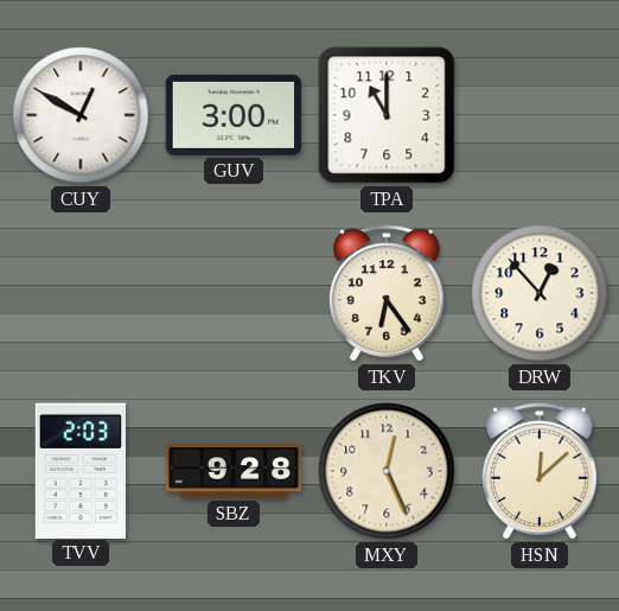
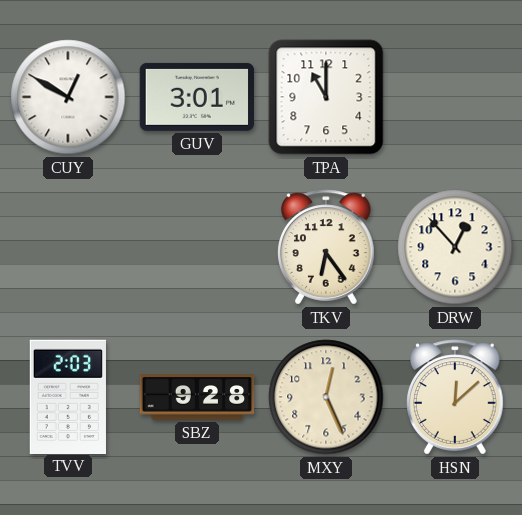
GUV: 3:00 -> 3:01 (197, 97)
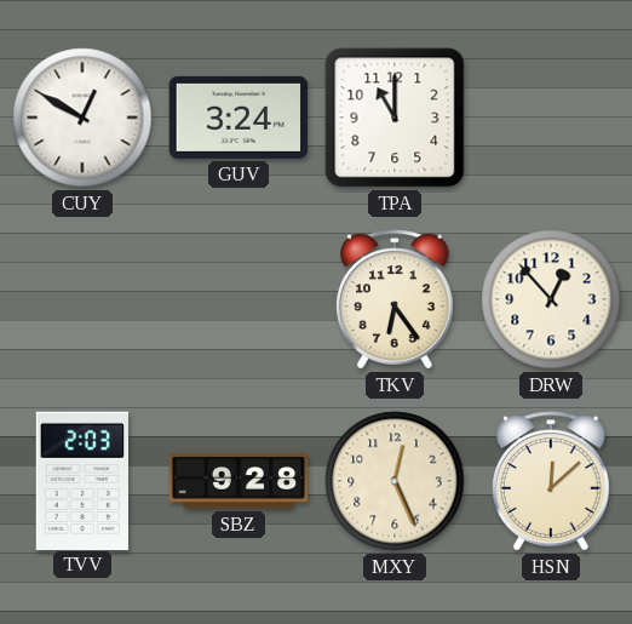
GUV: 3:01 -> 3:24 (239, 118)
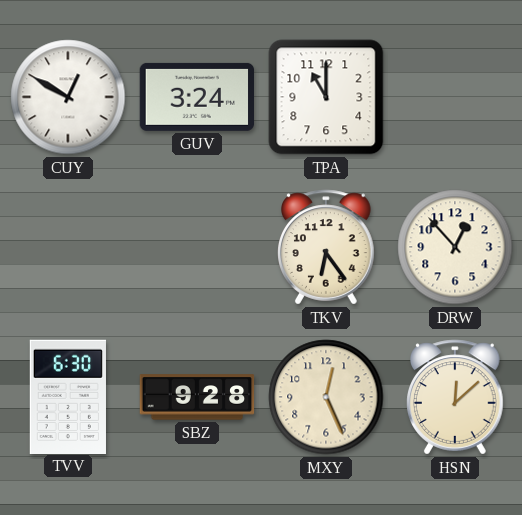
TVV: 2:03 -> 6:30 (68, 396)
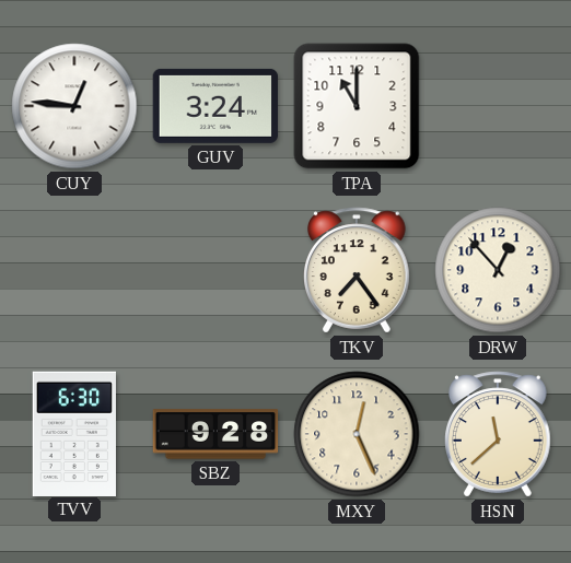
CUY: 12:50 -> 12:46 (74, 106)
TKV: 6:24 -> 7:24 (358, 270)
HSN: 12:08 -> 11:38 (499, 434)
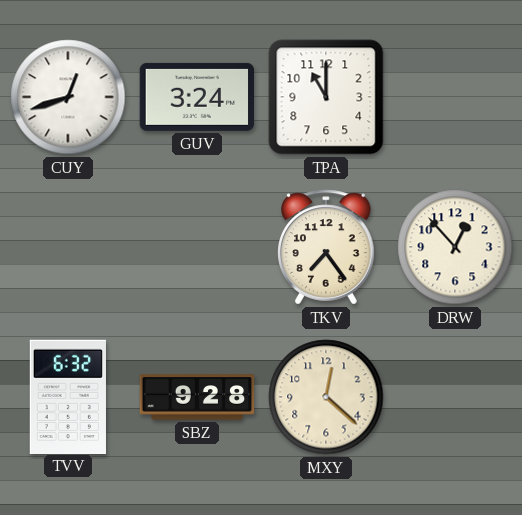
CUY: 12:46 -> 12:42 (68, 97)
TVV: 6:30 -> 6:32 (68, 396)
MXY: 12:26 -> 12:22 (326, 397)
HSN: 11:38 -> none (499, 434)
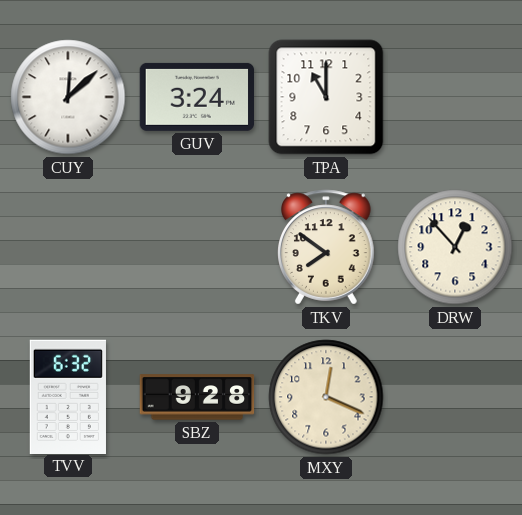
CUY: 12:42 -> 12:08 (68, 97)
TKV: 7:24 -> 7:51 (327, 247)
MXY: 12:22 -> 12:19 (326, 397)
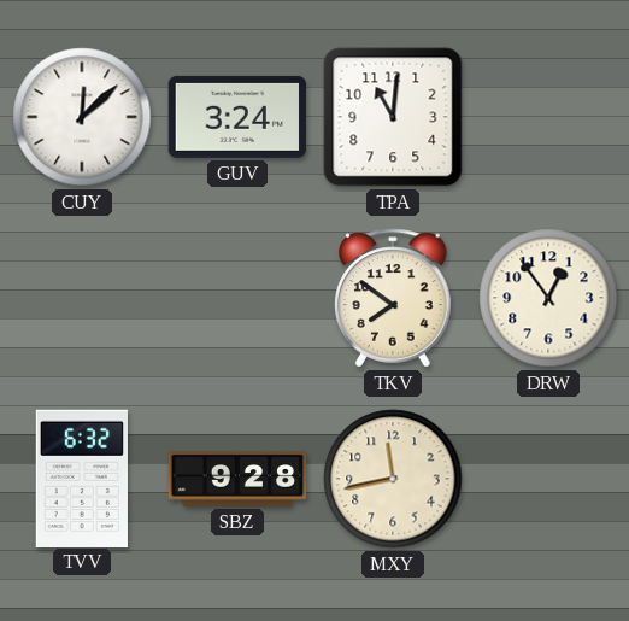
TPA: 11:00 -> 11:01 (393, 117)
DRW: 12:53 -> 12:54 (548, 298)
MXY: 12:19 -> 11:43 (393, 479)
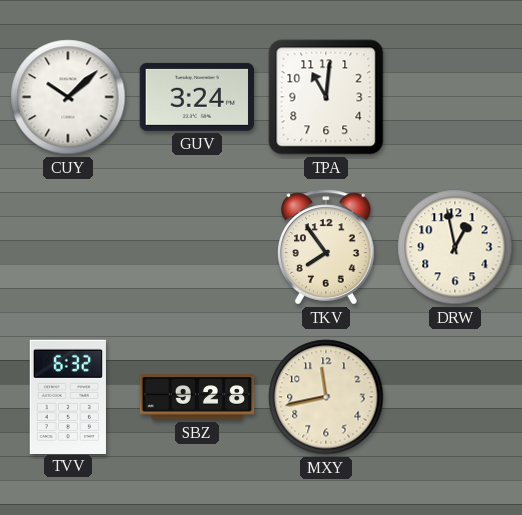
CUY: 12:08 -> 10:08 (68, 97)
TKV: 7:51 -> 7:54 (327, 247)
DRW: 12:54 -> 12:58 (455, 247)
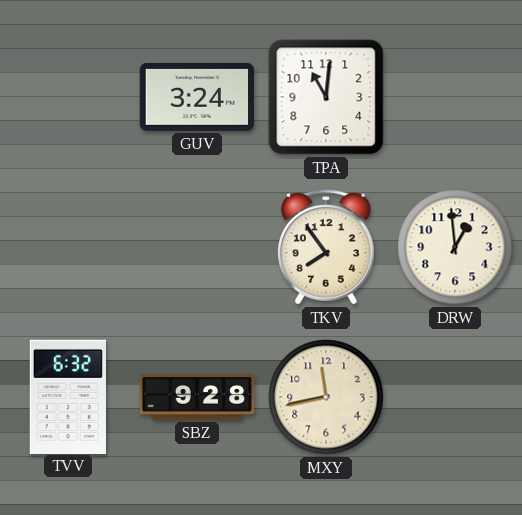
CUY: 10:08 -> none (68, 97)
DRW: 12:58 -> 12:59 (455, 247)
